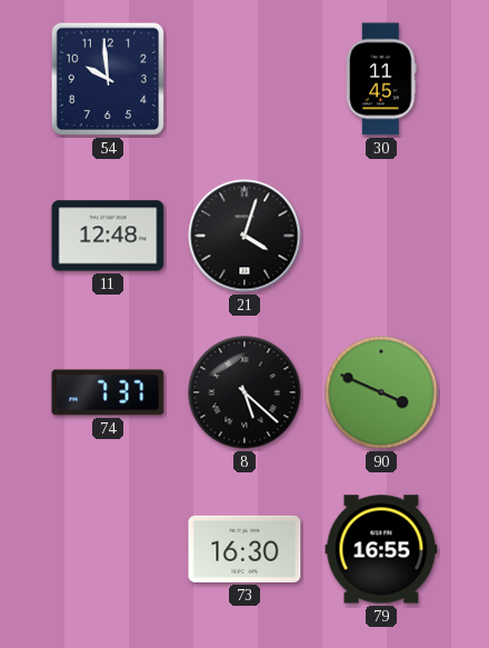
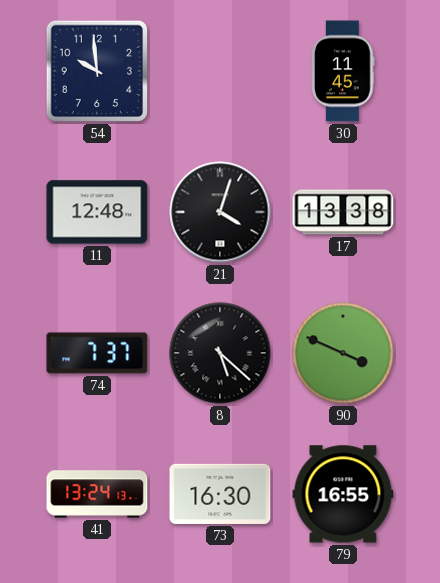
17: none -> 13:38 (343, 212)
41: none -> 13:24 (97, 494)
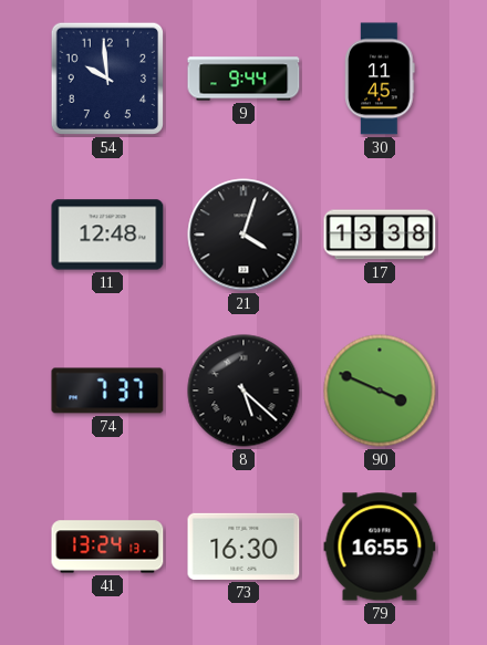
9: none -> 9:44 (244, 79)
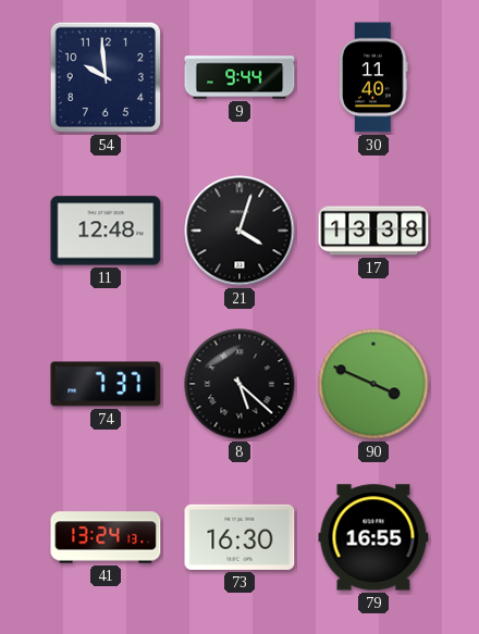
30: 11:45 -> 11:40 (373, 77)
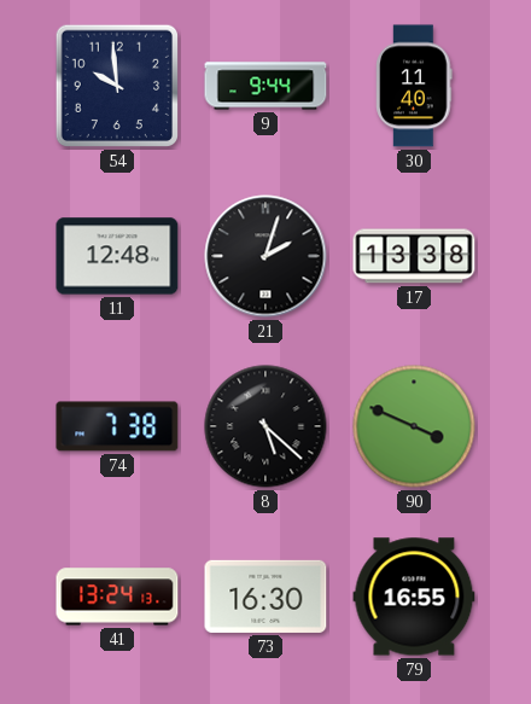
21: 4:03 -> 2:03 (265, 256)
74: 7:37 -> 7:38 (117, 426)
